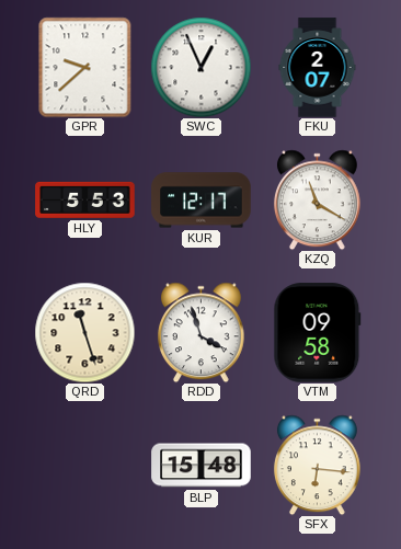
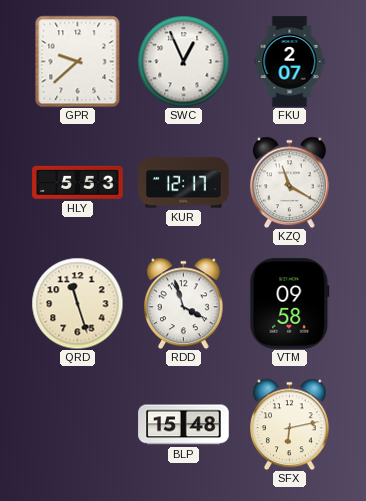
SFX: 6:16 -> 6:13 (289, 424)
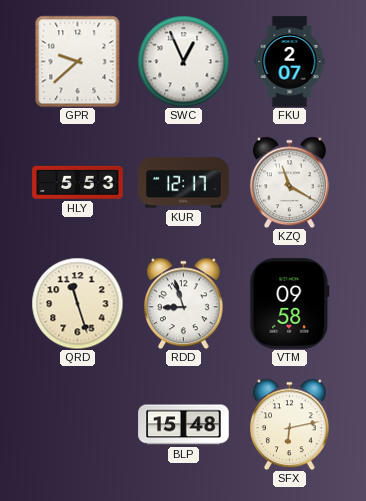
RDD: 3:57 -> 8:57 (183, 303)
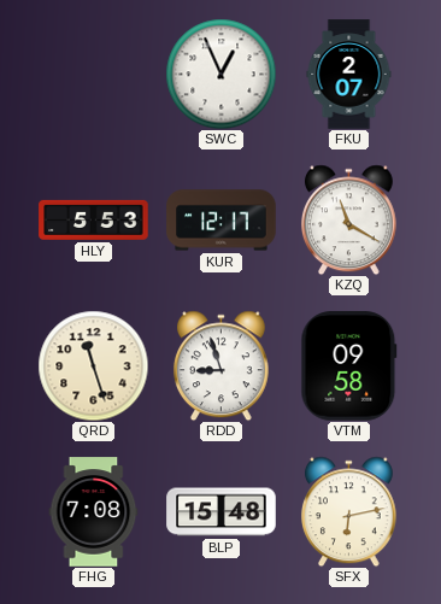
GPR: 9:38 -> none (78, 61)
FHG: none -> 7:08 (94, 512)
